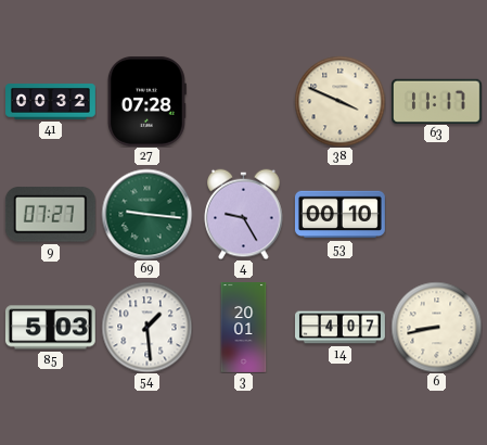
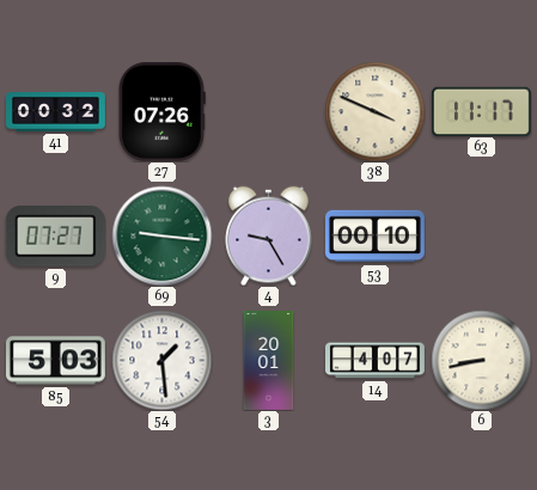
27: 07:28 -> 07:26 (161, 111)
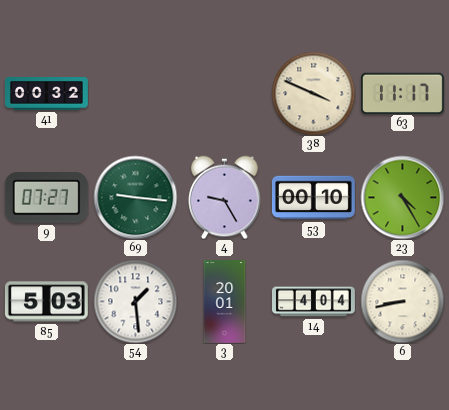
27: 07:26 -> none (161, 111)
23: none -> 4:25 (402, 197)
14: 4:07 -> 4:04 (314, 302)
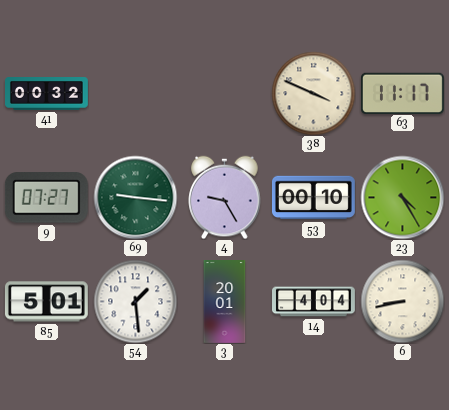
85: 5:03 -> 5:01 (46, 302)
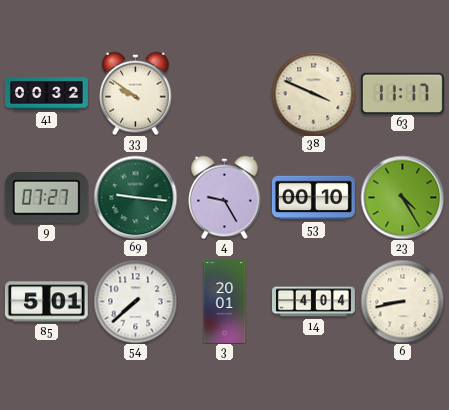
33: none -> 9:51 (136, 93)
54: 1:29 -> 7:38 (135, 301)
